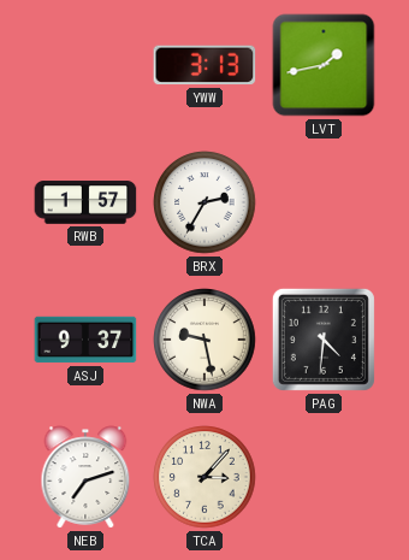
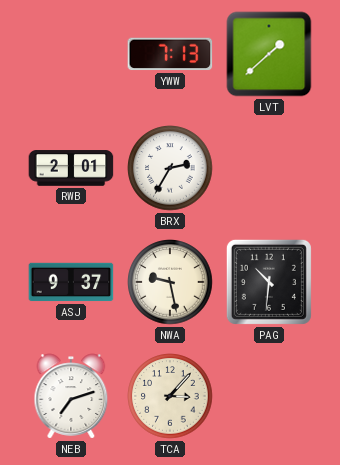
YWW: 3:13 -> 7:13 (170, 54)
LVT: 1:43 -> 1:38 (269, 54)
RWB: 1:57 -> 2:01 (71, 168)
PAG: 4:31 -> 10:31 (269, 282)
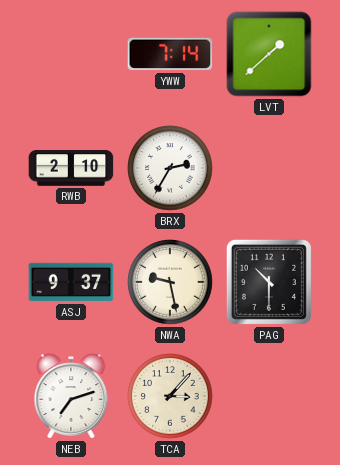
YWW: 7:13 -> 7:14 (170, 54)
RWB: 2:01 -> 2:10 (71, 168)
PAG: 10:31 -> 10:30 (269, 282)
